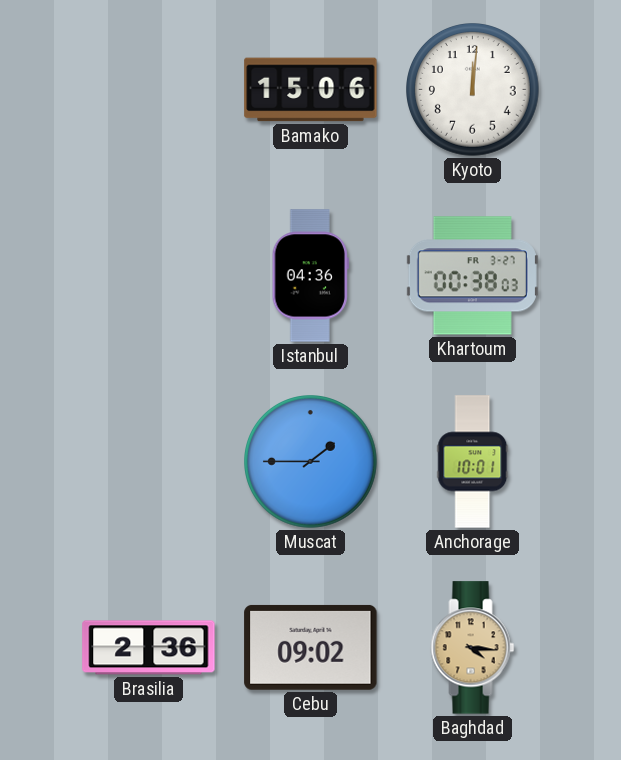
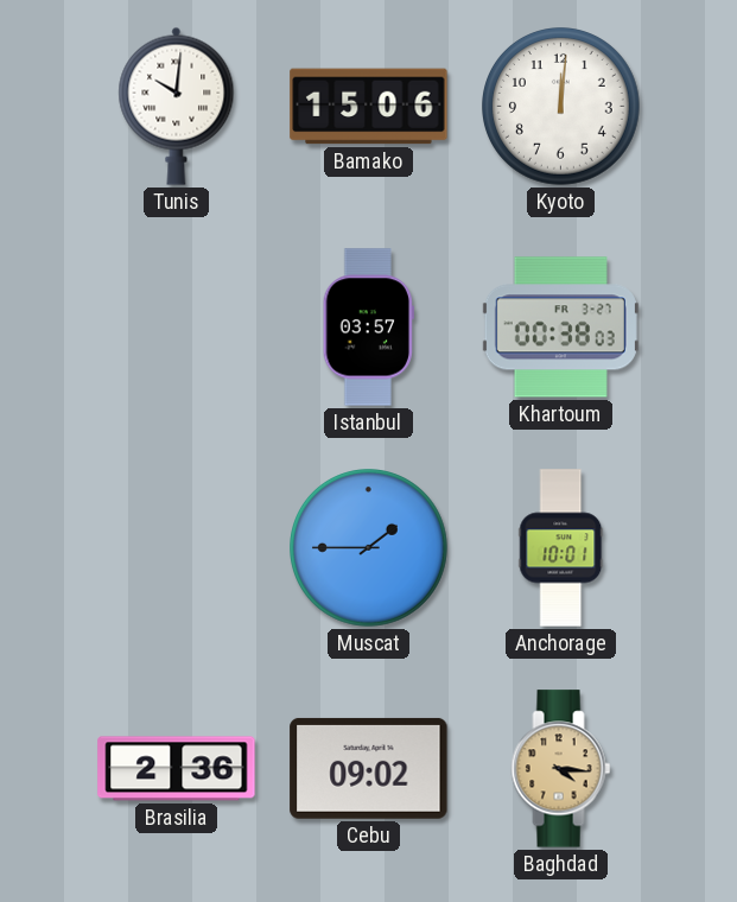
Tunis: none -> 10:01 (177, 106)
Istanbul: 04:36 -> 03:57 (368, 328)
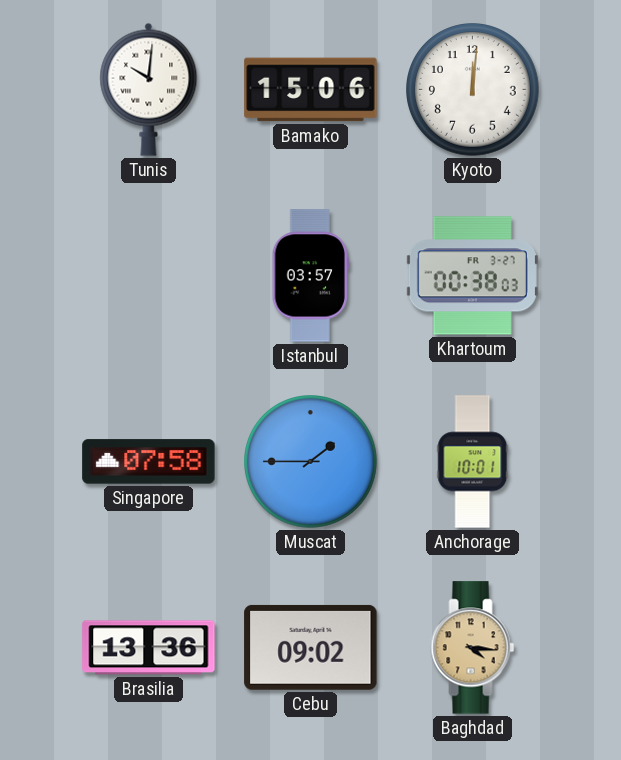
Singapore: none -> 07:58 (149, 462)
Brasilia: 2:36 -> 13:36 (149, 648)
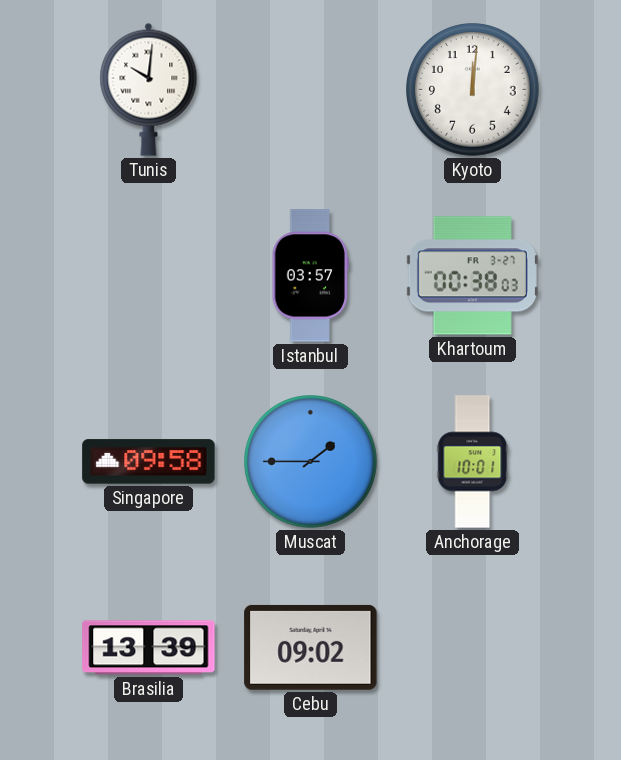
Bamako: 15:06 -> none (311, 90)
Singapore: 07:58 -> 09:58 (149, 462)
Brasilia: 13:36 -> 13:39 (149, 648)
Baghdad: 4:16 -> none (473, 648)
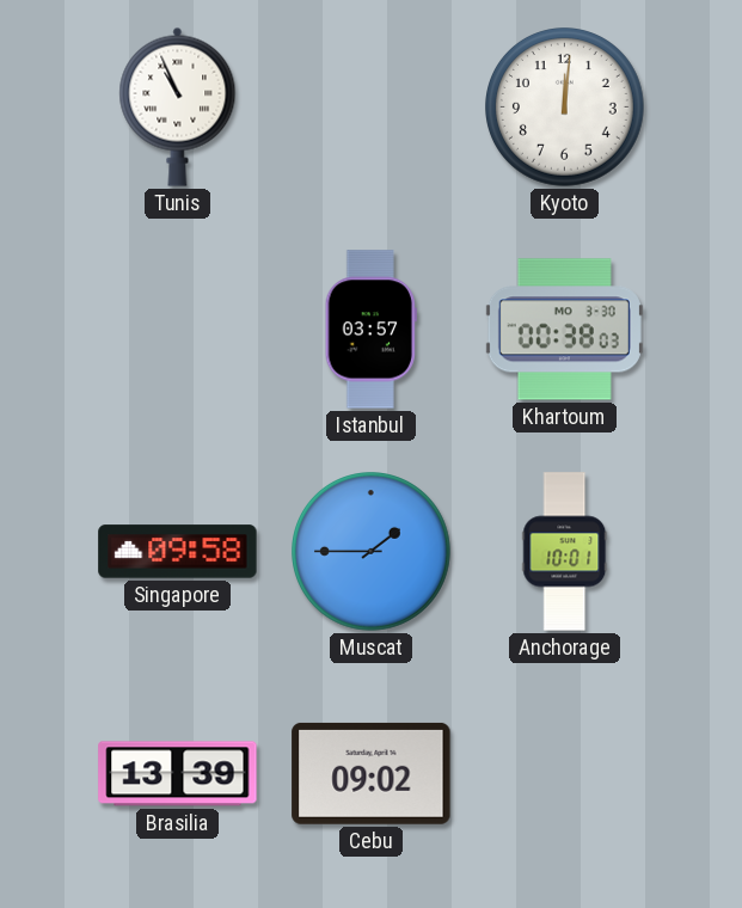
Tunis: 10:01 -> 10:56 (178, 106)
Khartoum date: FR 3-27 -> MO 3-30 (564, 330)
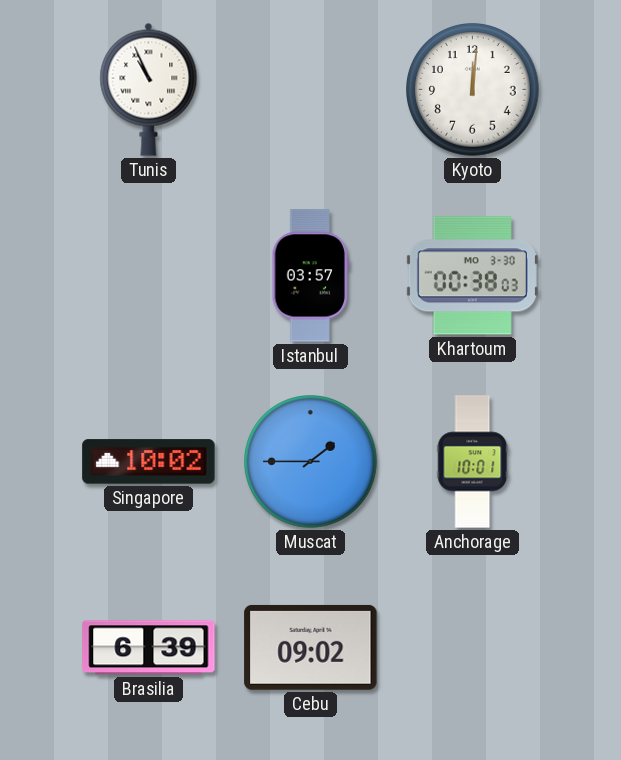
Singapore: 09:58 -> 10:02 (149, 462)
Brasilia: 13:39 -> 6:39 (149, 648)
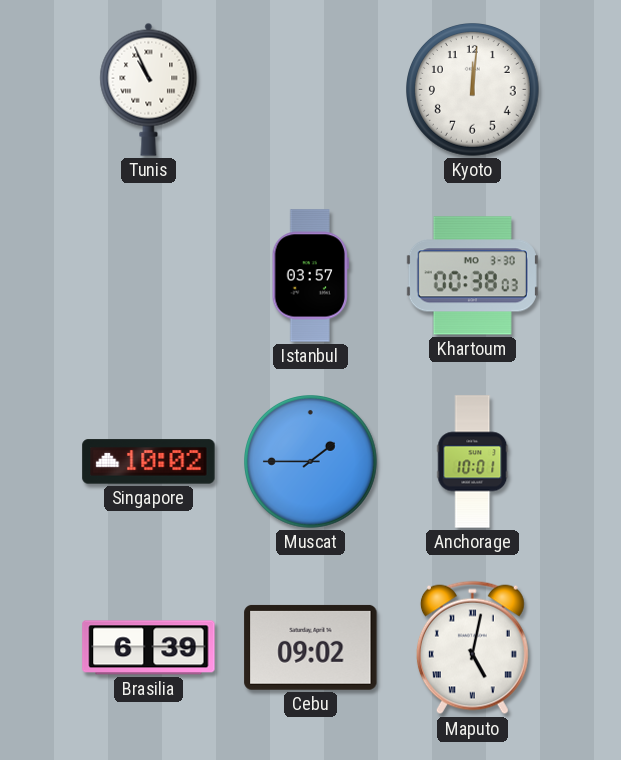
Maputo: none -> 5:02 (472, 648)
